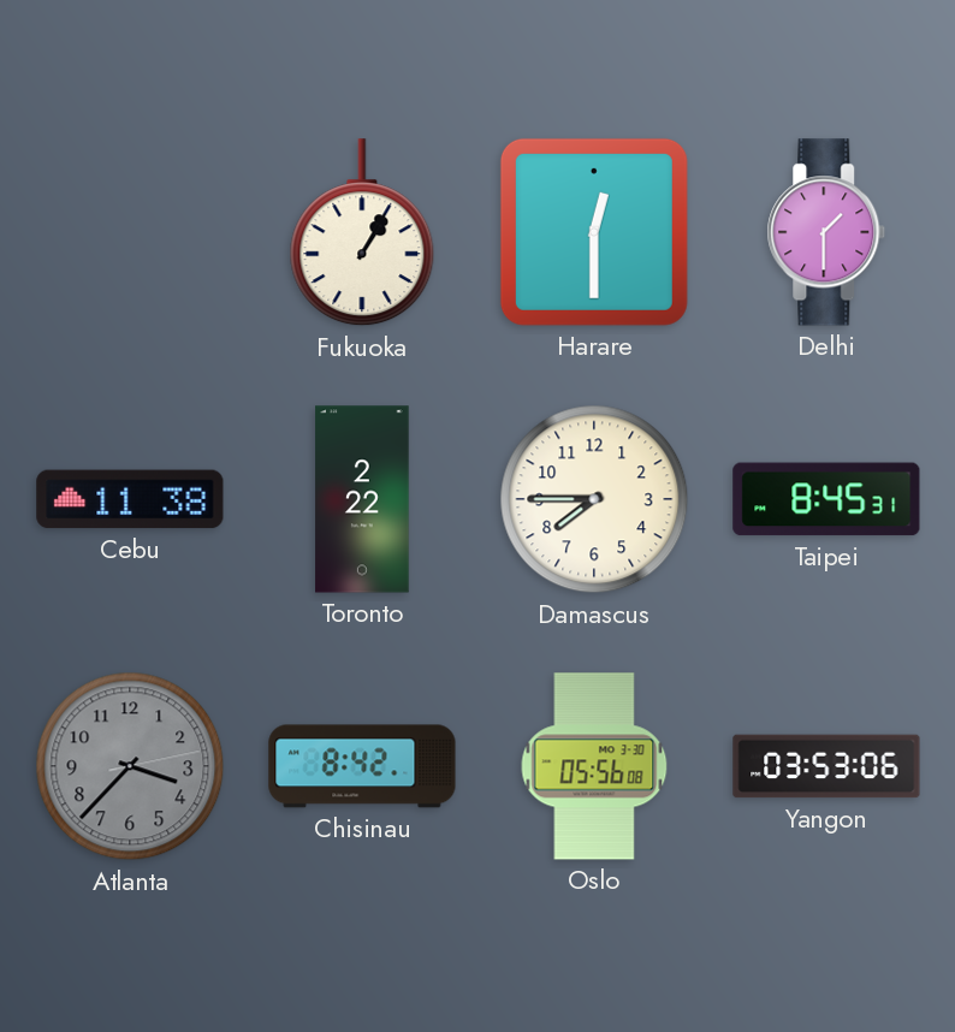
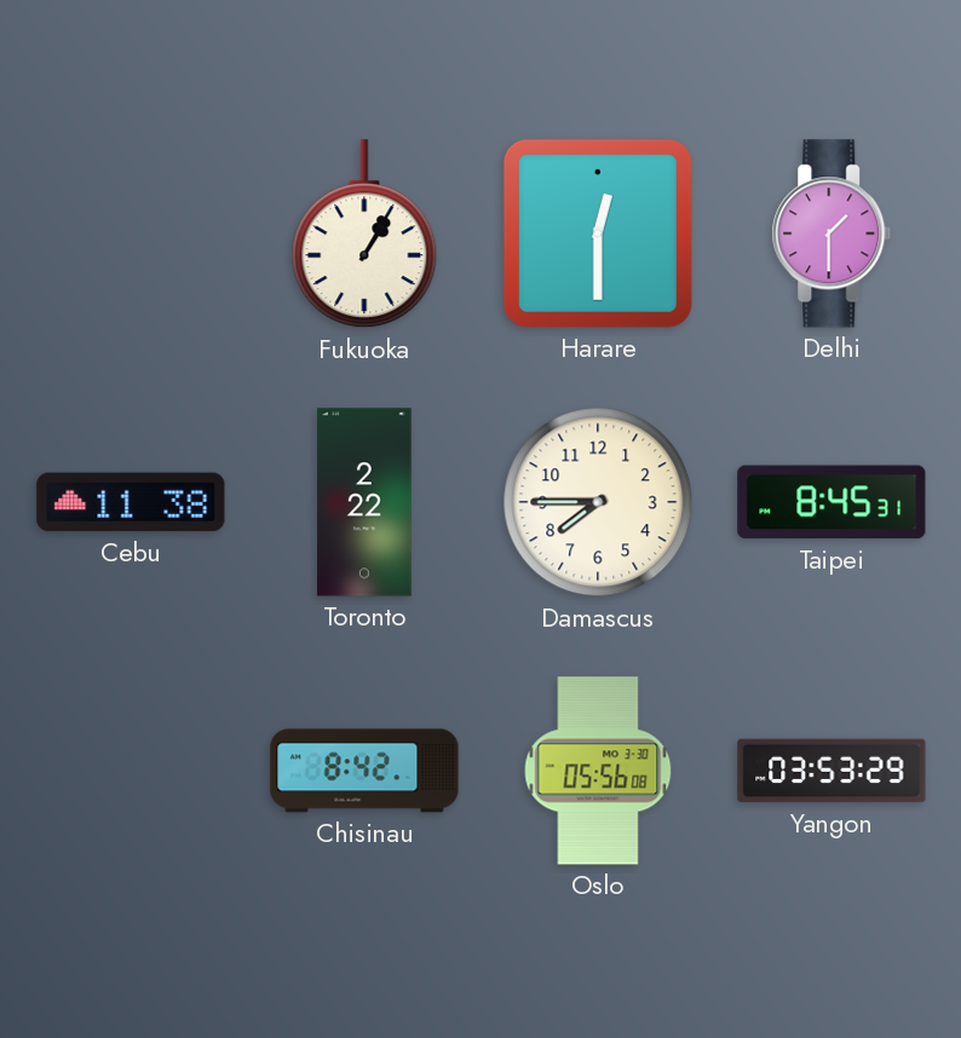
Atlanta: 3:37 -> none (130, 766)
Yangon: 03:53:06 -> 03:53:29 (831, 771)
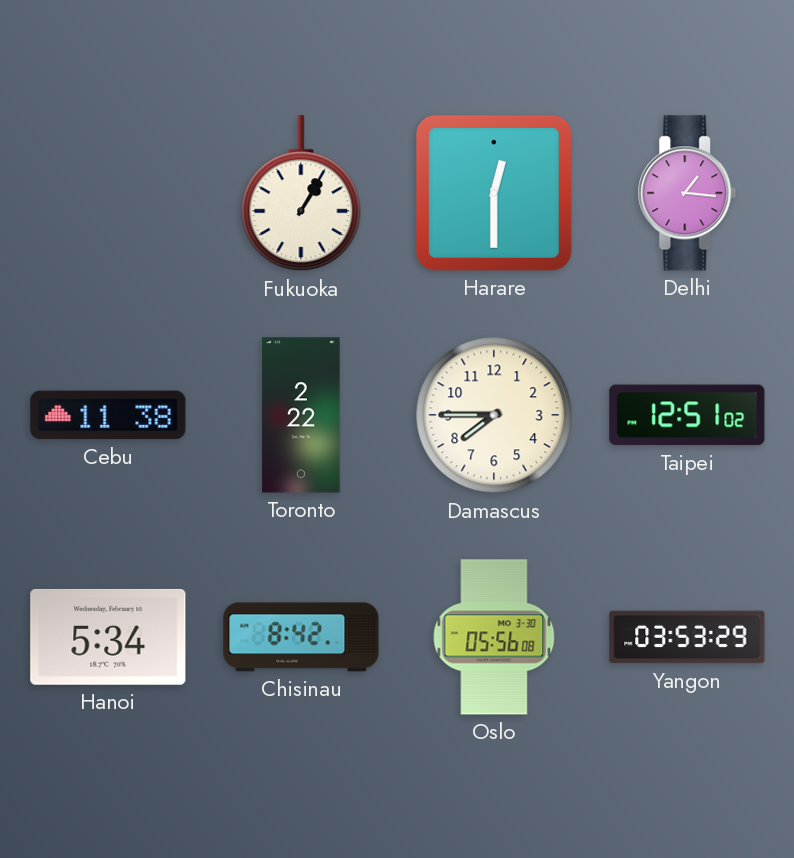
Delhi: 1:30 -> 1:16 (687, 193)
Taipei: 8:45 -> 12:51 (687, 415)
Hanoi: none -> 5:34 (108, 637)
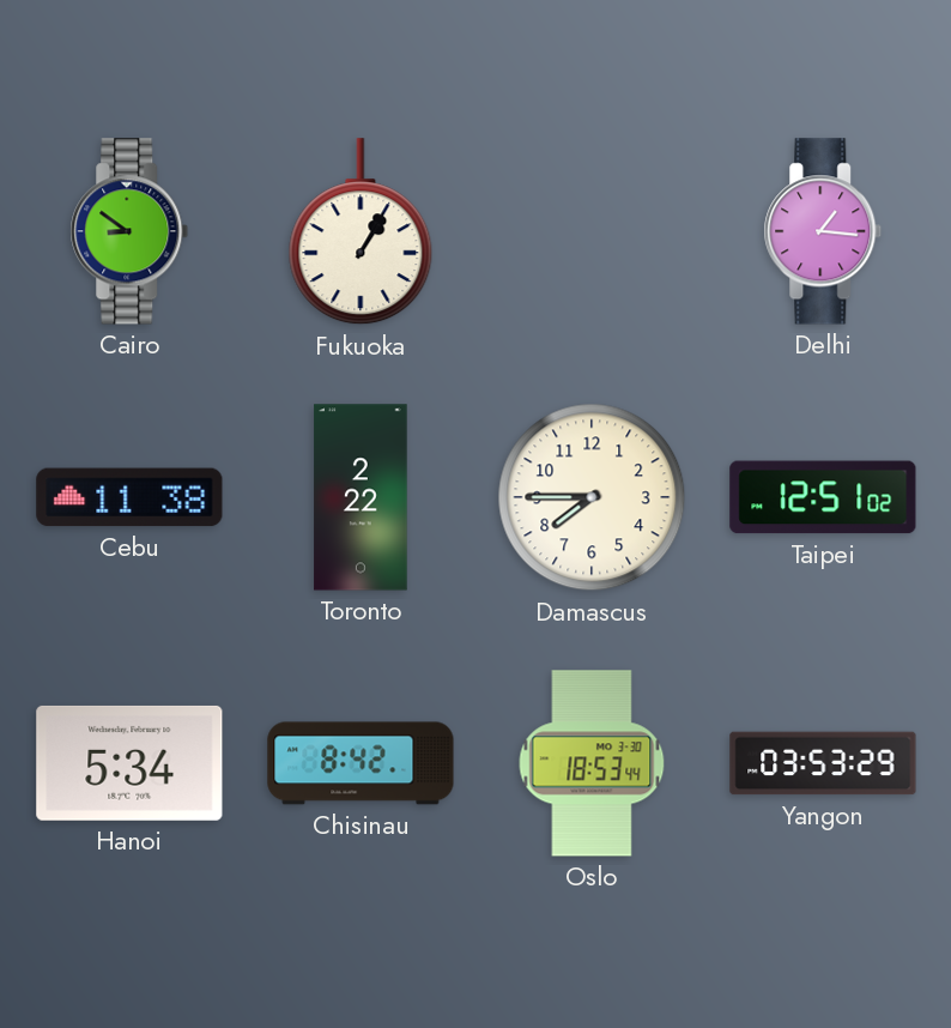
Cairo: none -> 8:51 (129, 231)
Harare: 12:30 -> none (494, 193)
Oslo: 05:56 -> 18:53 (592, 763)
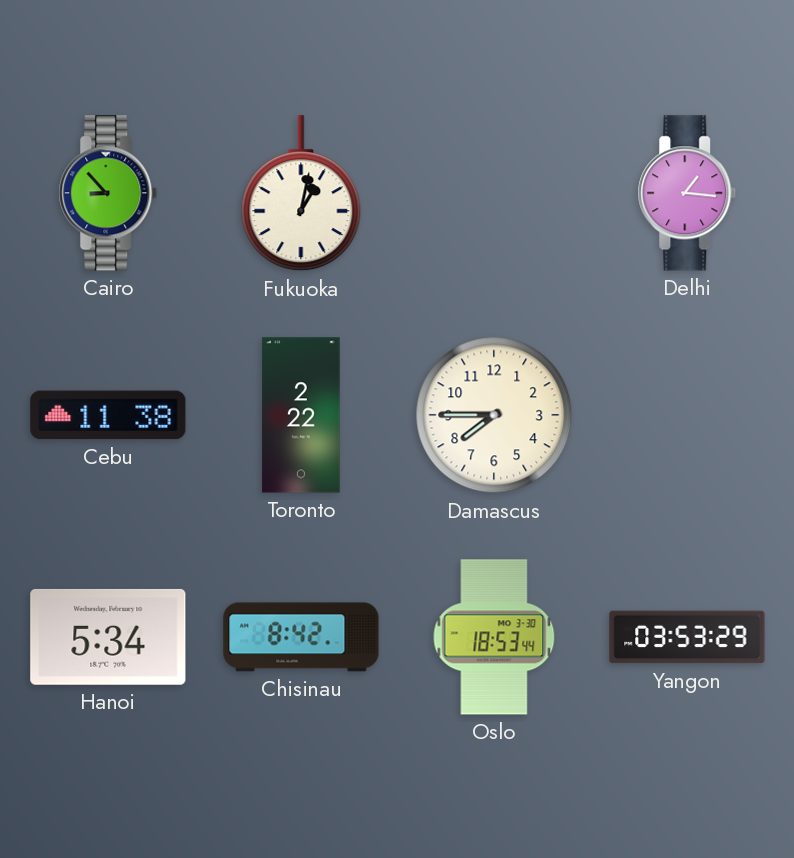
Cairo: 8:51 -> 8:53 (108, 193)
Fukuoka: 1:05 -> 1:02 (301, 194)
Taipei: 12:51 -> none (823, 497)
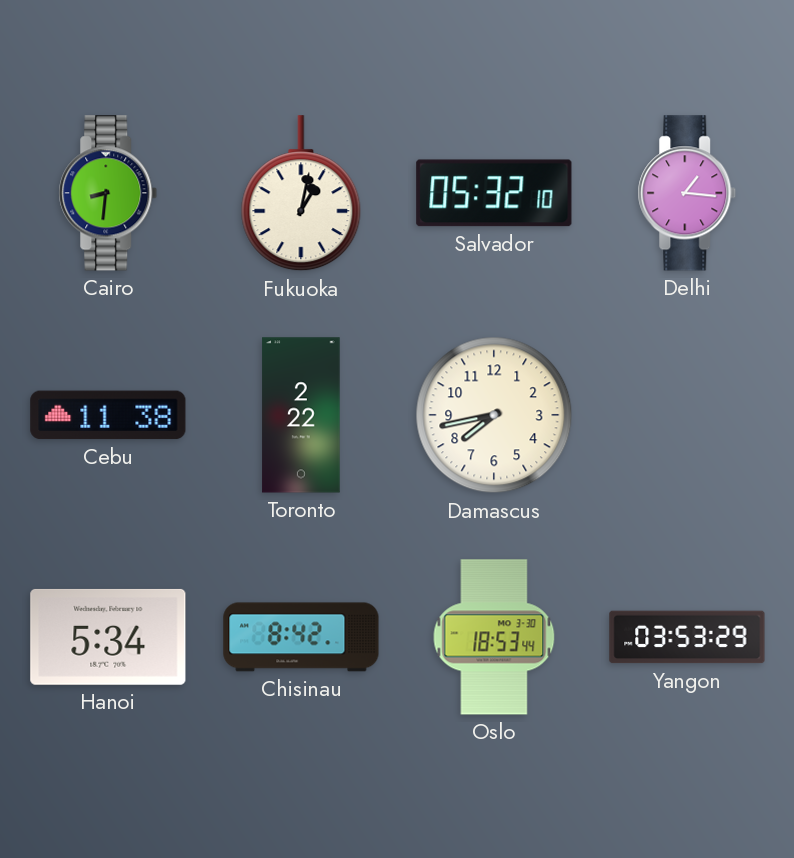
Cairo: 8:53 -> 8:31 (108, 193)
Salvador: none -> 05:32 (494, 193)
Damascus: 7:45 -> 7:43 (494, 415)
